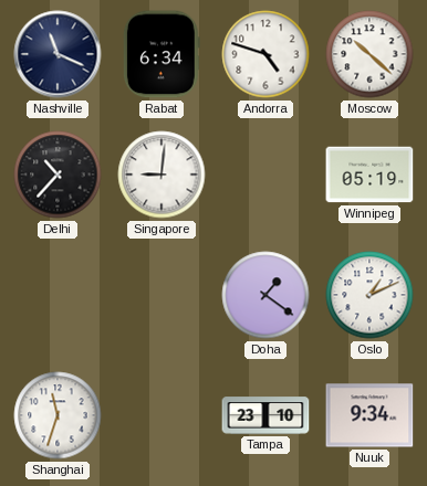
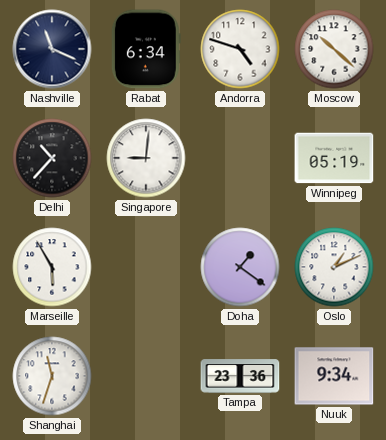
Marseille: none -> 5:55 (52, 267)
Tampa: 23:10 -> 23:36 (240, 376)
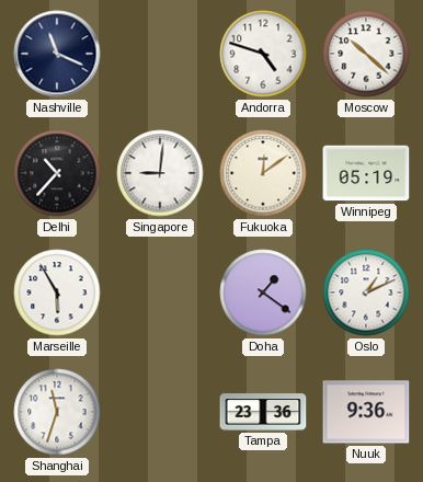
Rabat: 6:34 -> none (146, 49)
Fukuoka: none -> 12:09 (263, 173)
Nuuk: 9:34 -> 9:36 (366, 412)
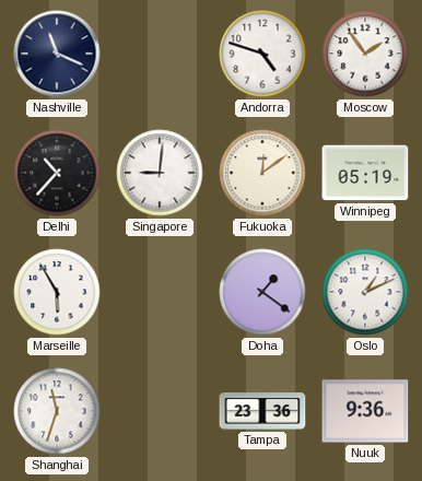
Moscow: 10:22 -> 1:54 (365, 54)
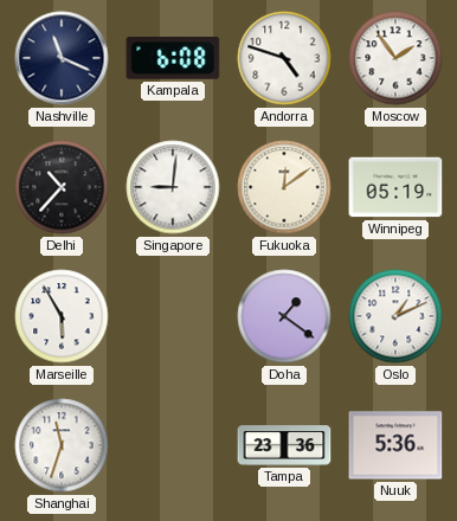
Kampala: none -> 6:08 (173, 59)
Nuuk: 9:36 -> 5:36 (395, 445)
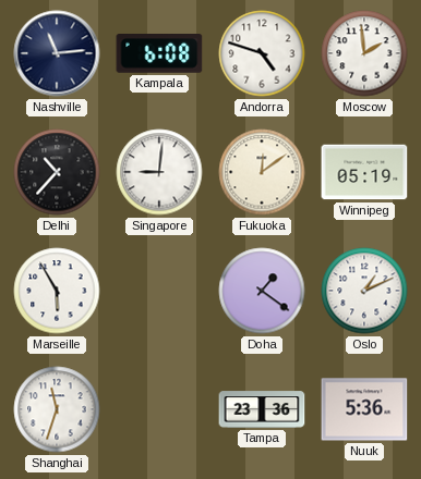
Nashville: 11:19 -> 11:14 (57, 53)
Moscow: 1:54 -> 1:59 (364, 53)
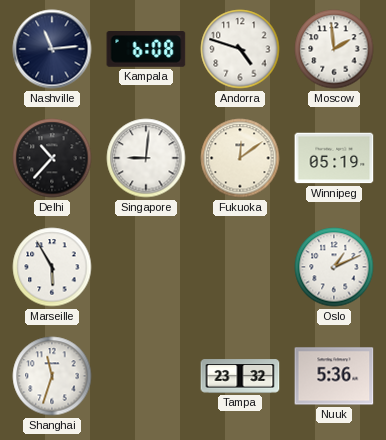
Doha: 1:21 -> none (262, 291)
Tampa: 23:36 -> 23:32 (240, 376)
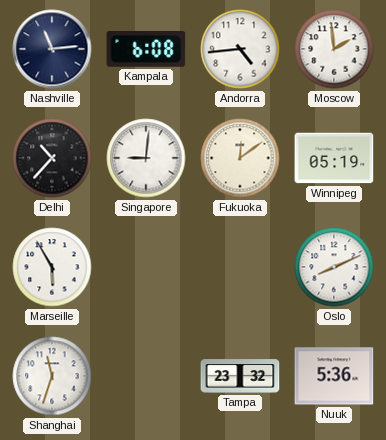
Andorra: 4:48 -> 4:44 (240, 49)
Oslo: 1:11 -> 8:11 (334, 267)
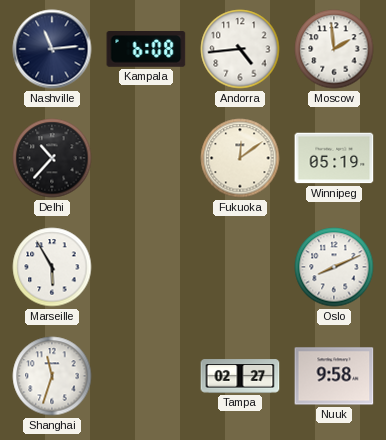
Singapore: 9:01 -> none (146, 158)
Tampa: 23:32 -> 02:27 (240, 376)
Nuuk: 5:36 -> 9:58 (334, 376)
